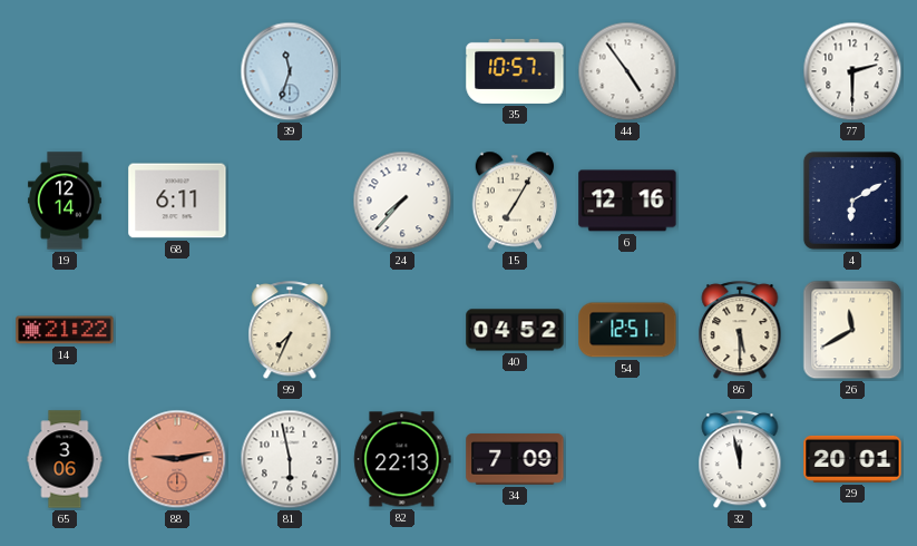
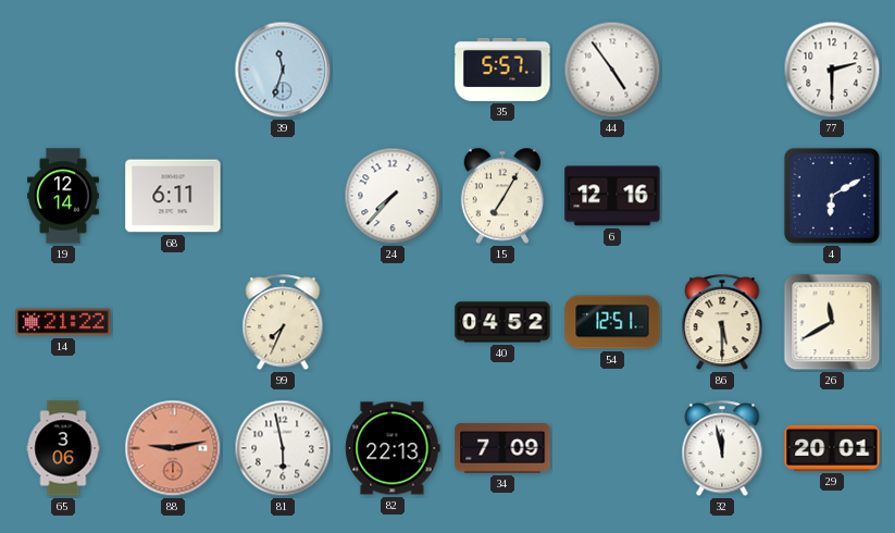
35: 10:57 -> 5:57 (502, 70)
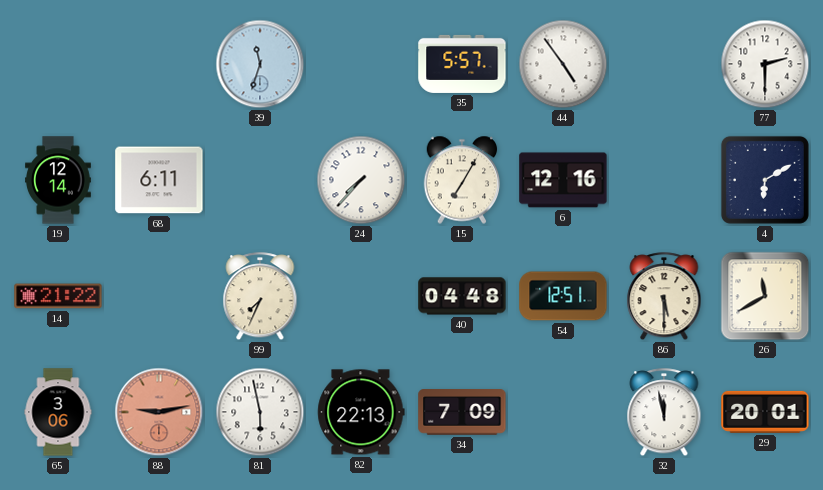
40: 04:52 -> 04:48 (462, 296)
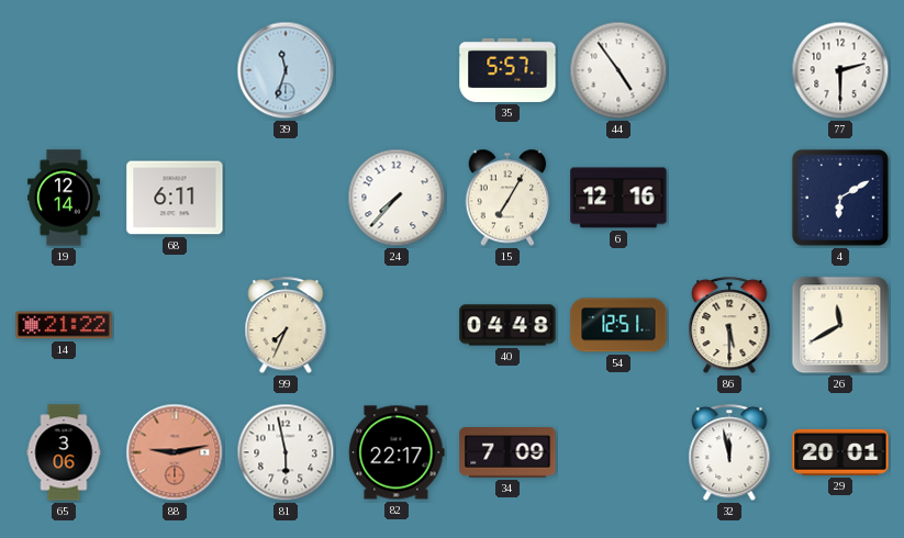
82: 22:13 -> 22:17 (397, 452)
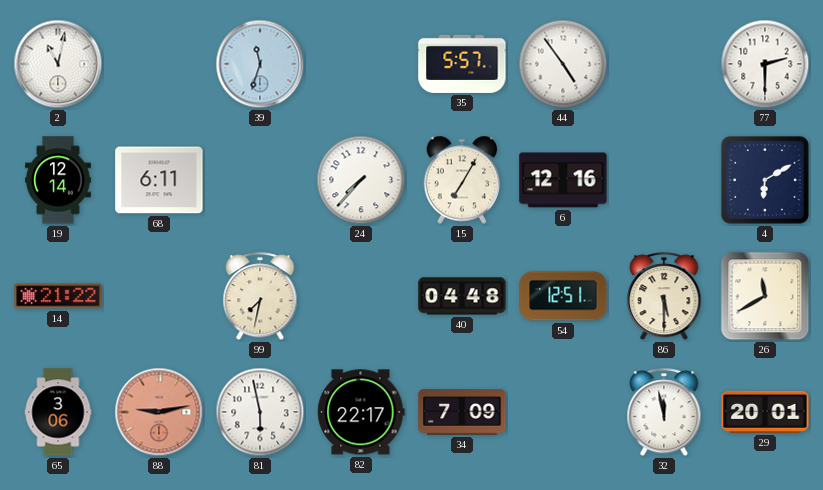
2: none -> 11:02 (58, 64)
99: 7:34 -> 7:32 (260, 297)
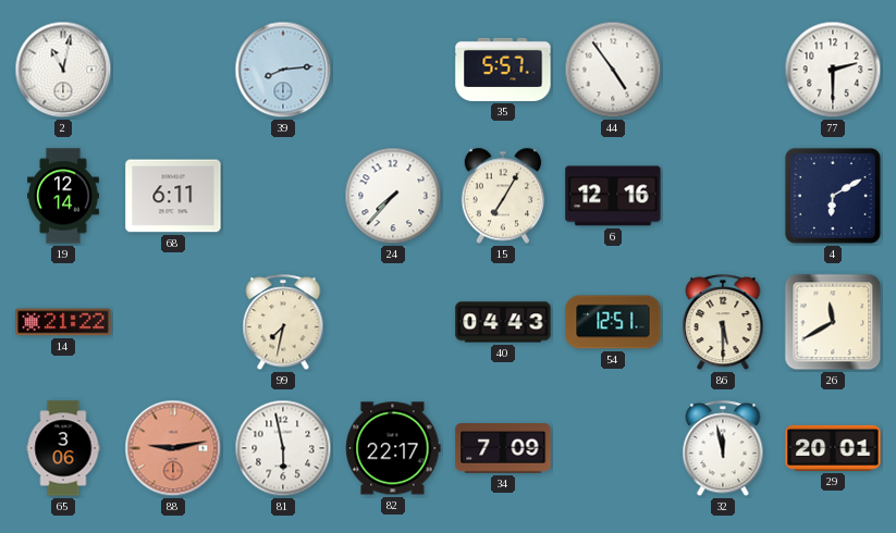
39: 11:33 -> 8:14 (283, 70)
40: 04:48 -> 04:43 (503, 322)
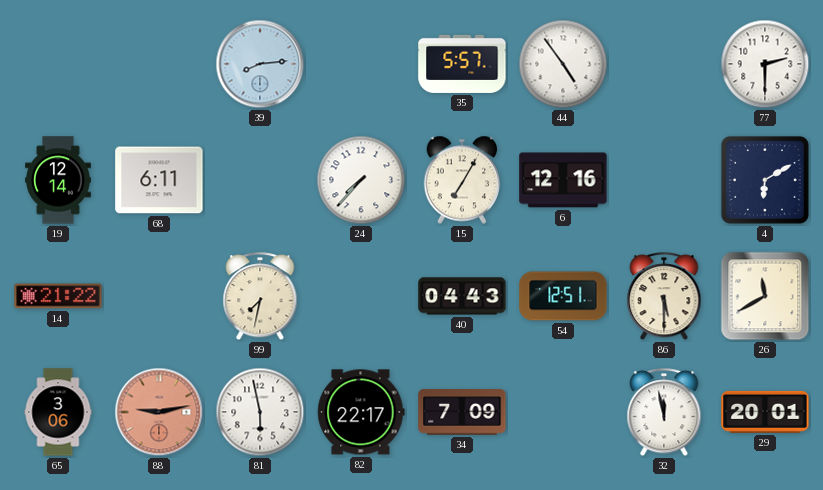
2: 11:02 -> none (63, 70)
